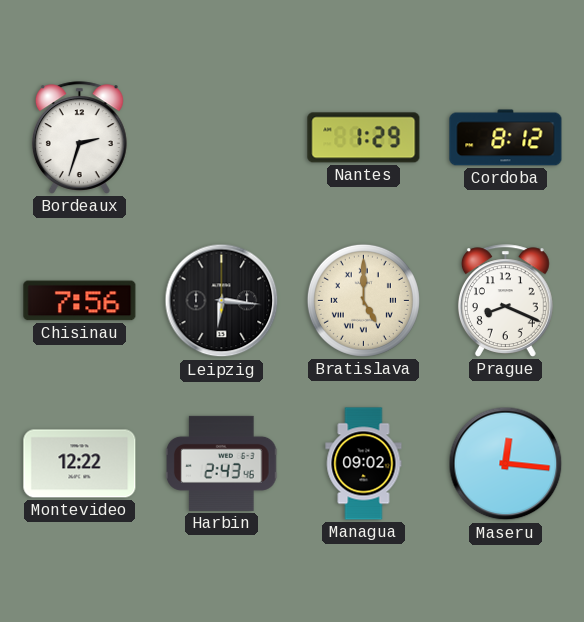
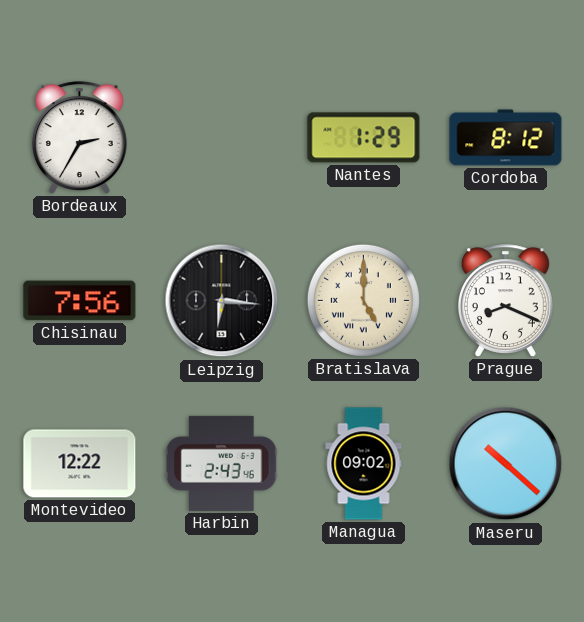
Bordeaux: 2:33 -> 2:35 (79, 138)
Maseru: 12:16 -> 10:22 (506, 464)
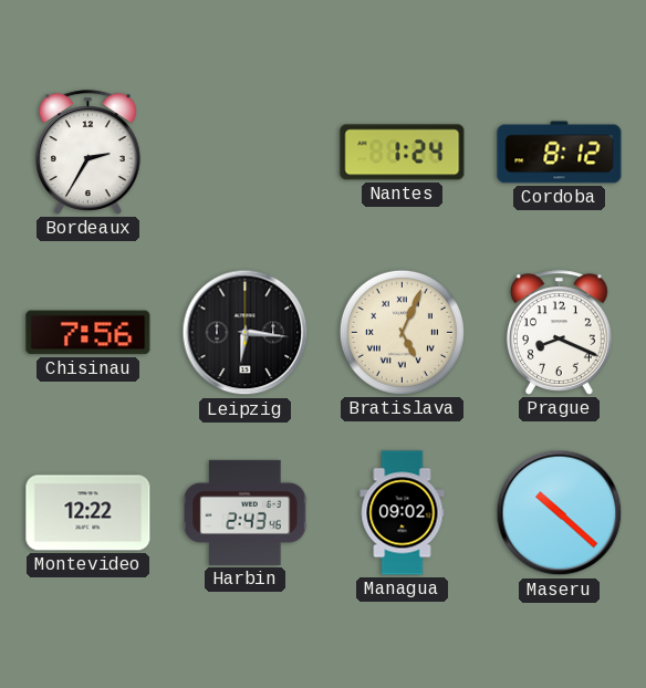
Nantes: 1:29 -> 1:24 (403, 153)
Bratislava: 5:00 -> 5:04 (402, 332)
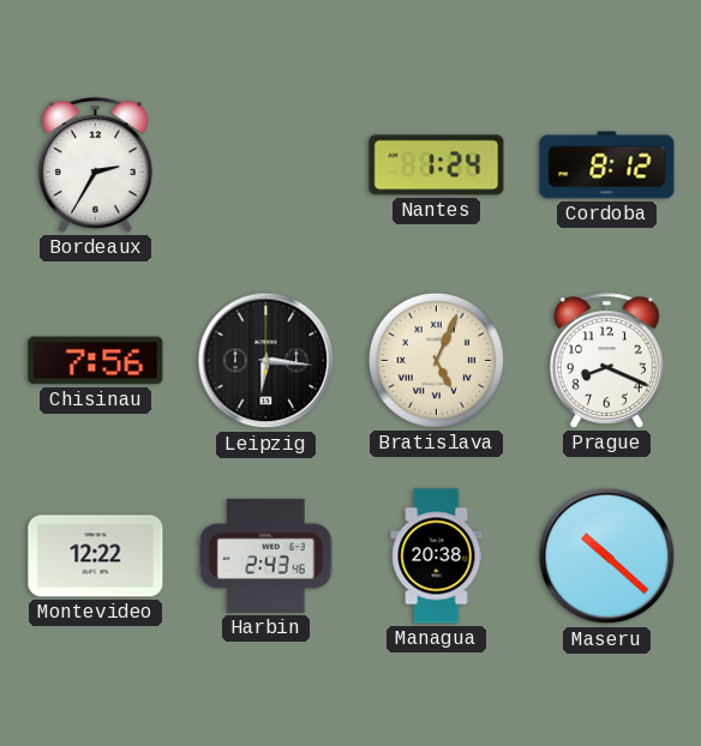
Managua: 09:02 -> 20:38 (437, 557)
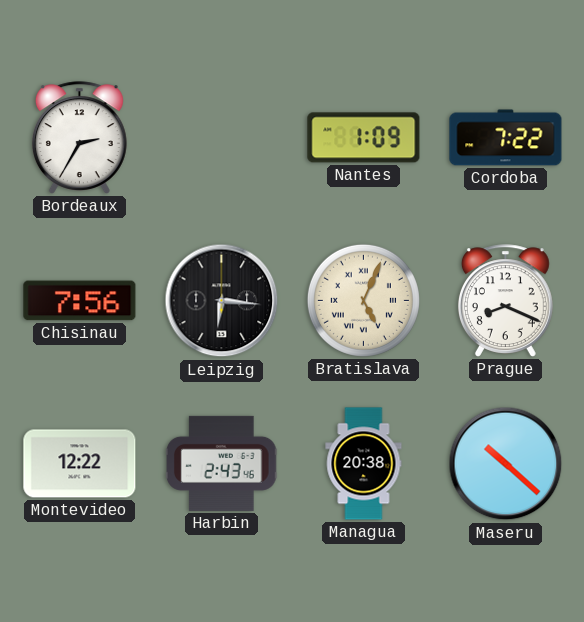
Nantes: 1:24 -> 1:09 (364, 138)
Cordoba: 8:12 -> 7:22 (506, 138)
